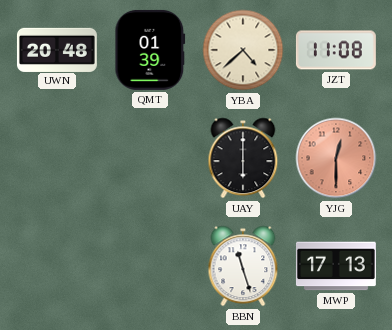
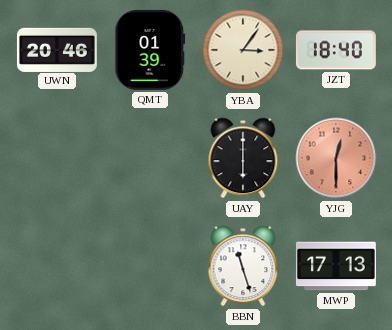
UWN: 20:48 -> 20:46 (57, 49)
YBA: 4:38 -> 3:06 (243, 50)
JZT: 11:08 -> 18:40 (336, 50)
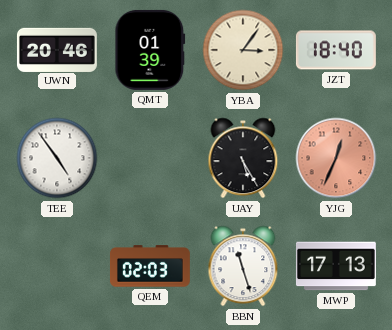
TEE: none -> 4:54 (57, 158)
UAY: 6:00 -> 5:25 (243, 158)
YJG: 12:30 -> 12:34 (336, 158)
QEM: none -> 02:03 (150, 266)
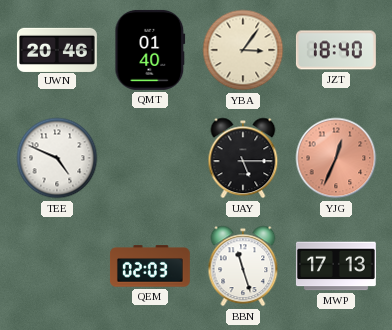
QMT: 01:39 -> 01:40 (150, 50)
TEE: 4:54 -> 4:49 (57, 158)
UAY: 5:25 -> 5:15 (243, 158)
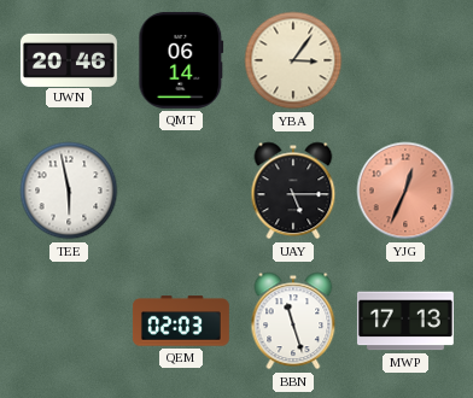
QMT: 01:40 -> 06:14 (181, 60)
JZT: 18:40 -> none (336, 50)
TEE: 4:49 -> 5:58 (69, 191)
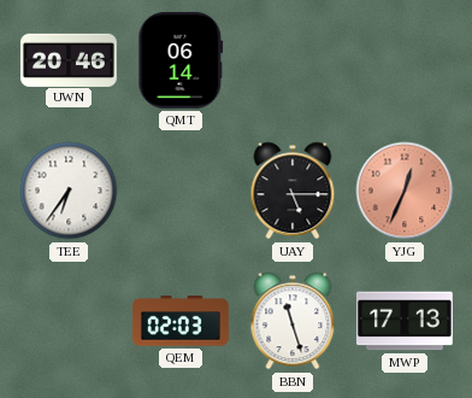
YBA: 3:06 -> none (293, 60)
TEE: 5:58 -> 6:36 (69, 191)
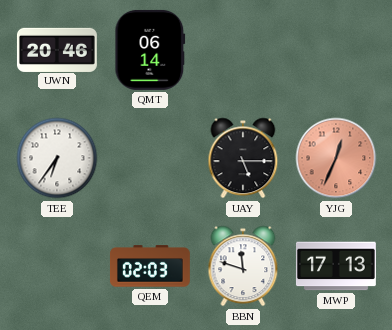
BBN: 11:27 -> 11:48 (243, 266)
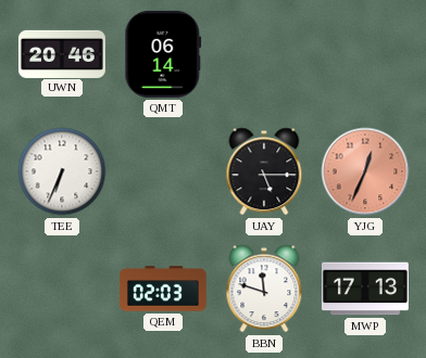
TEE: 6:36 -> 6:34 (62, 171)
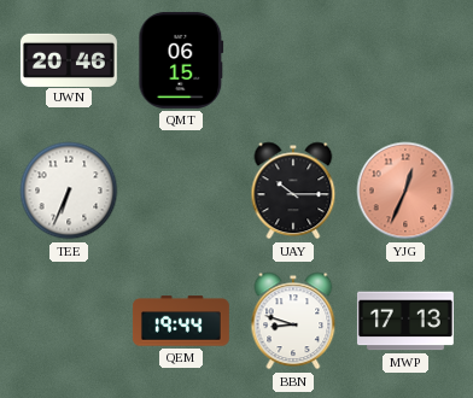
QMT: 06:14 -> 06:15 (181, 60)
UAY: 5:15 -> 10:15 (293, 191)
QEM: 02:03 -> 19:44 (181, 321)
BBN: 11:48 -> 8:48 (293, 321)
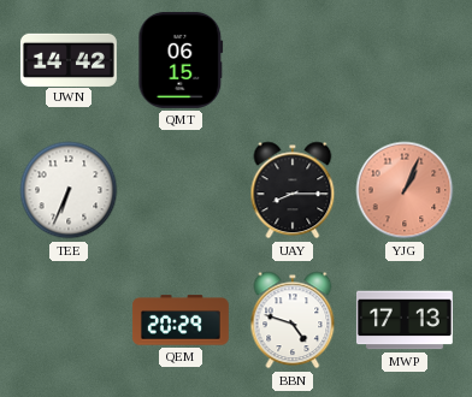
UWN: 20:46 -> 14:42 (69, 59)
UAY: 10:15 -> 8:15 (293, 190)
YJG: 12:34 -> 1:04 (405, 190)
QEM: 19:44 -> 20:29 (181, 320)
BBN: 8:48 -> 4:48 (293, 320)
